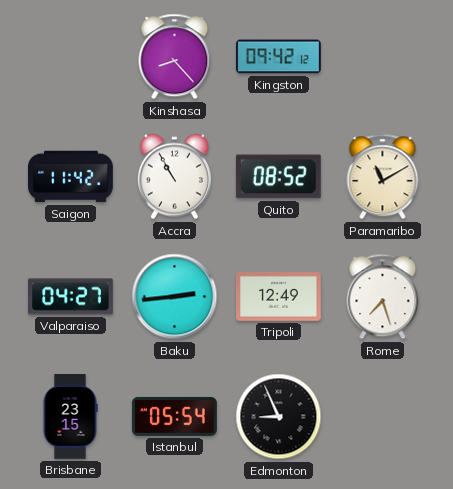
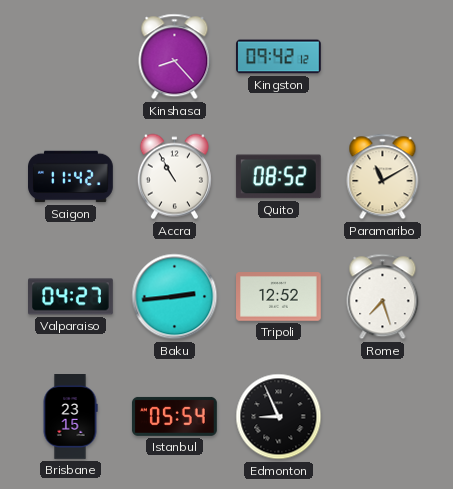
Tripoli: 12:49 -> 12:52 (279, 297)
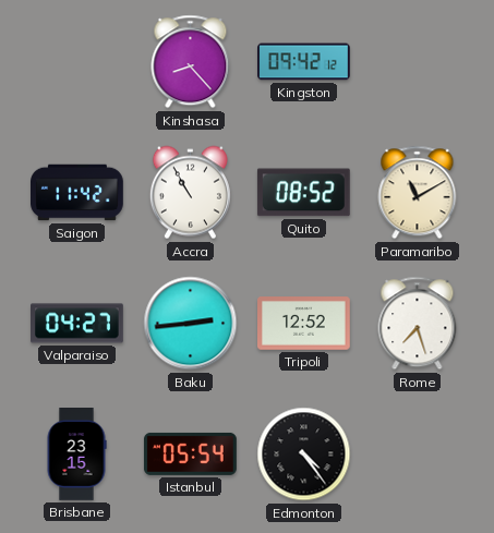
Edmonton: 8:56 -> 4:24 (304, 455)
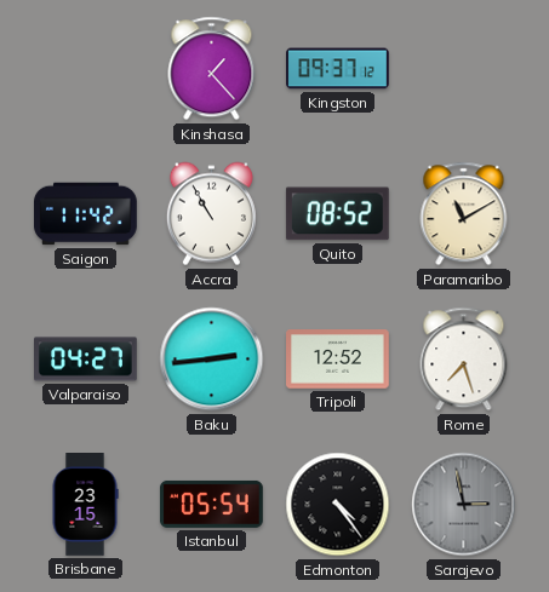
Kinshasa: 8:23 -> 1:23 (212, 69)
Kingston: 09:42 -> 09:37 (338, 69)
Sarajevo: none -> 2:58 (464, 505)
